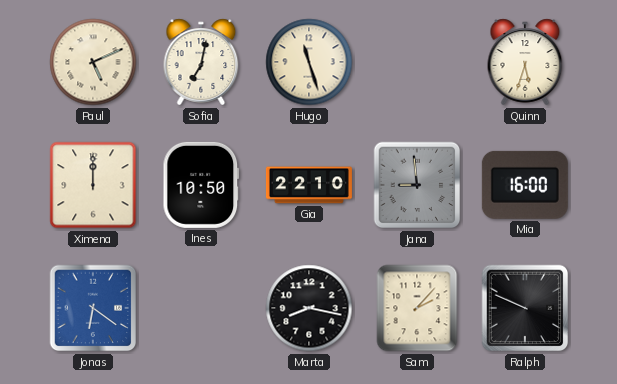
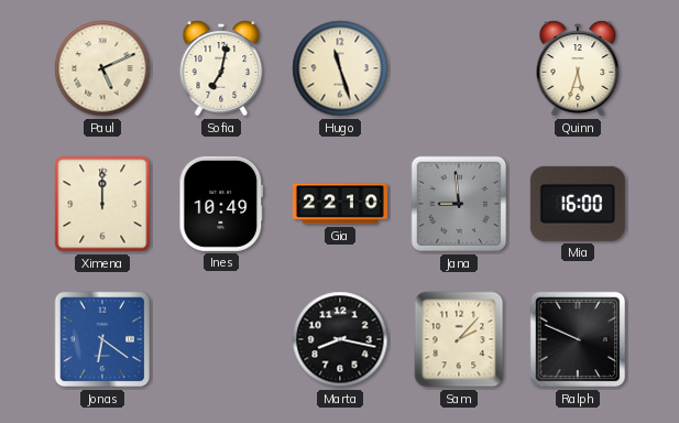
Ines: 10:50 -> 10:49 (221, 204)
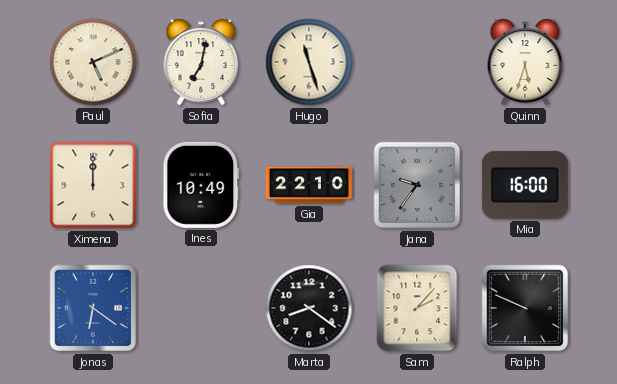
Jana: 8:59 -> 9:36 (417, 185)
Marta: 8:17 -> 8:21 (309, 308)
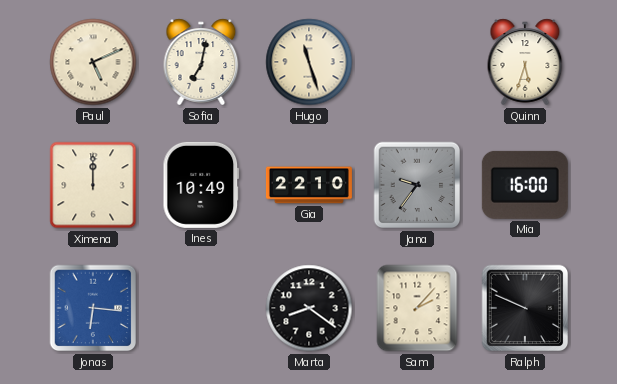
Jonas: 6:21 -> 6:16 (93, 308)
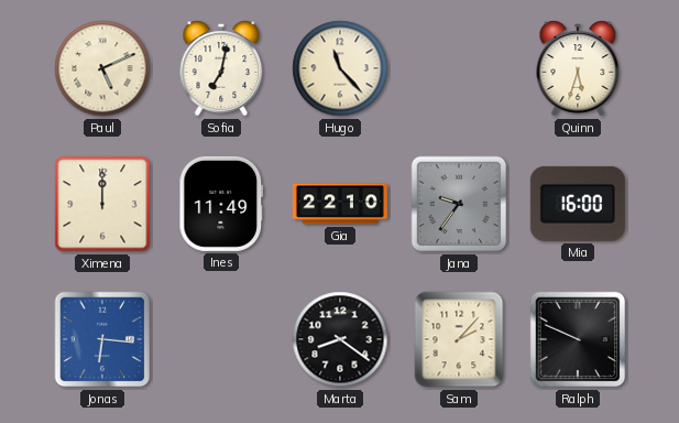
Hugo: 11:27 -> 11:23 (340, 68)
Ines: 10:49 -> 11:49 (221, 204)
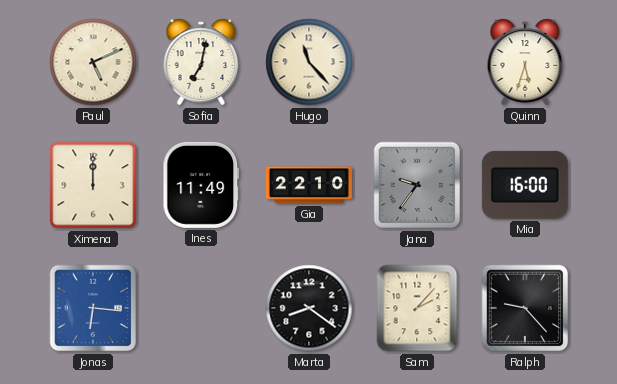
Ralph: 9:49 -> 9:23 (525, 308)
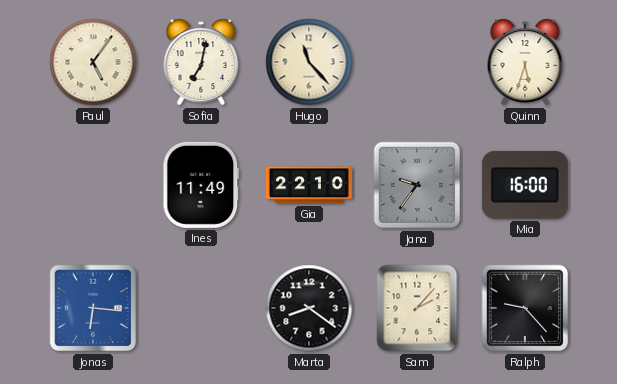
Paul: 5:11 -> 5:06 (93, 62)
Ximena: 12:00 -> none (93, 185)
